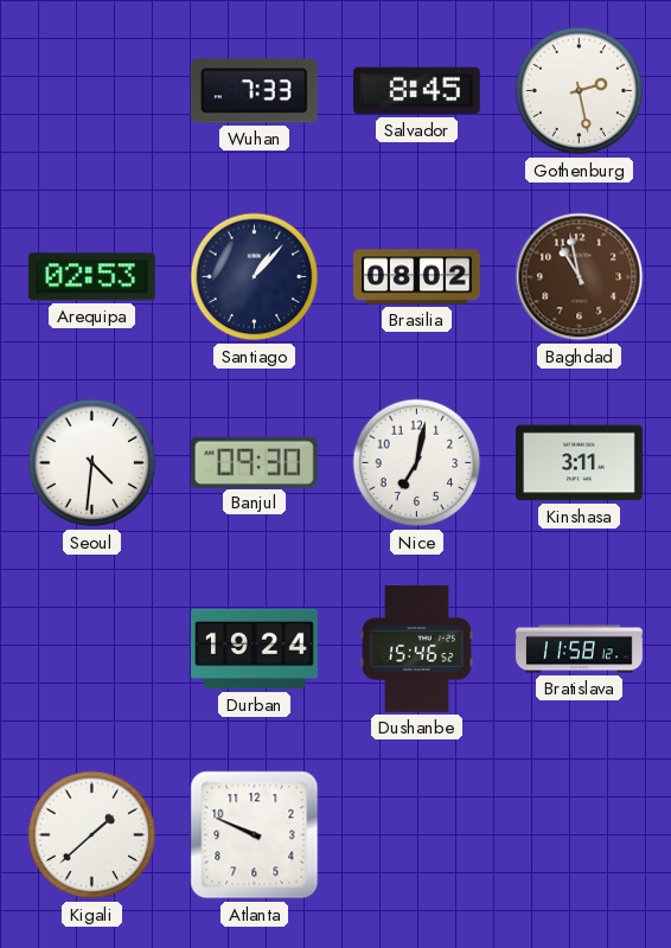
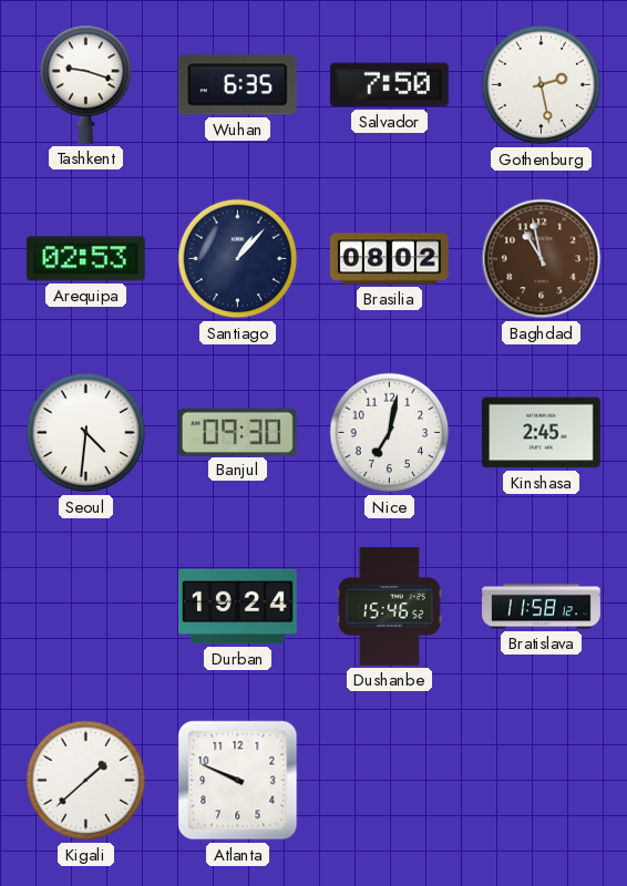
Tashkent: none -> 9:18 (86, 84)
Wuhan: 7:33 -> 6:35 (237, 85)
Salvador: 8:45 -> 7:50 (389, 85)
Kinshasa: 3:11 -> 2:45 (541, 433)
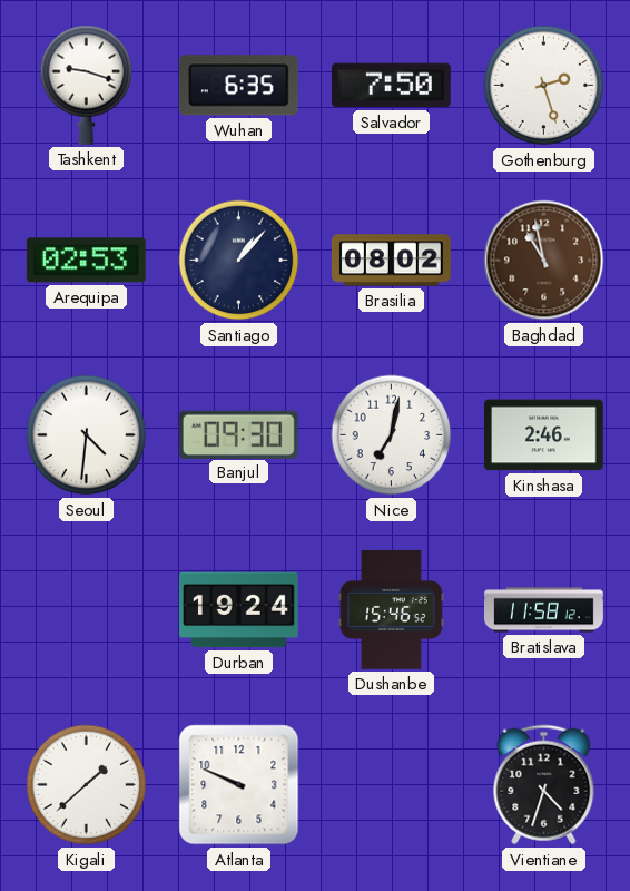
Gothenburg: 2:28 -> 2:27 (544, 86)
Kinshasa: 2:45 -> 2:46 (543, 435)
Vientiane: none -> 4:33 (544, 785)
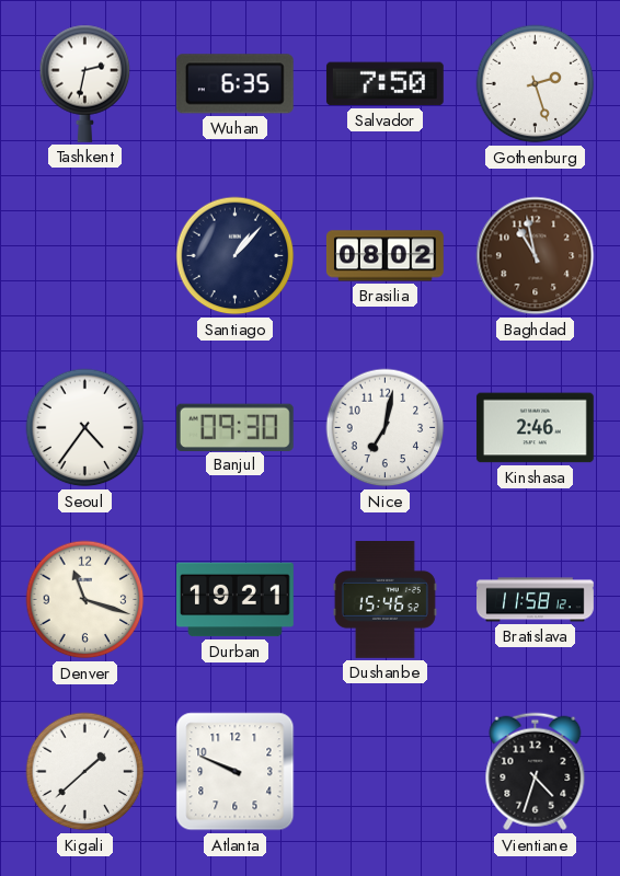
Tashkent: 9:18 -> 2:32 (85, 83)
Arequipa: 02:53 -> none (86, 261)
Seoul: 4:31 -> 4:36 (85, 428)
Denver: none -> 11:18 (85, 600)
Durban: 19:24 -> 19:21 (236, 600)
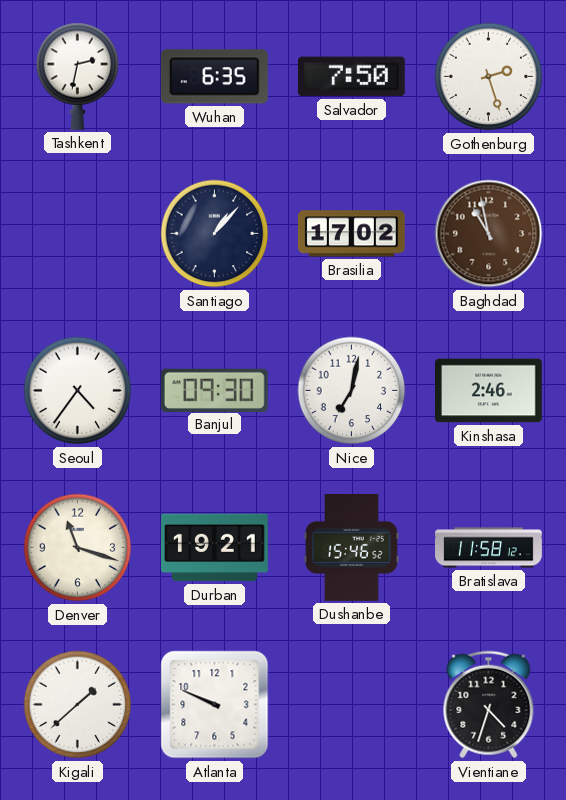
Brasilia: 08:02 -> 17:02 (351, 234)
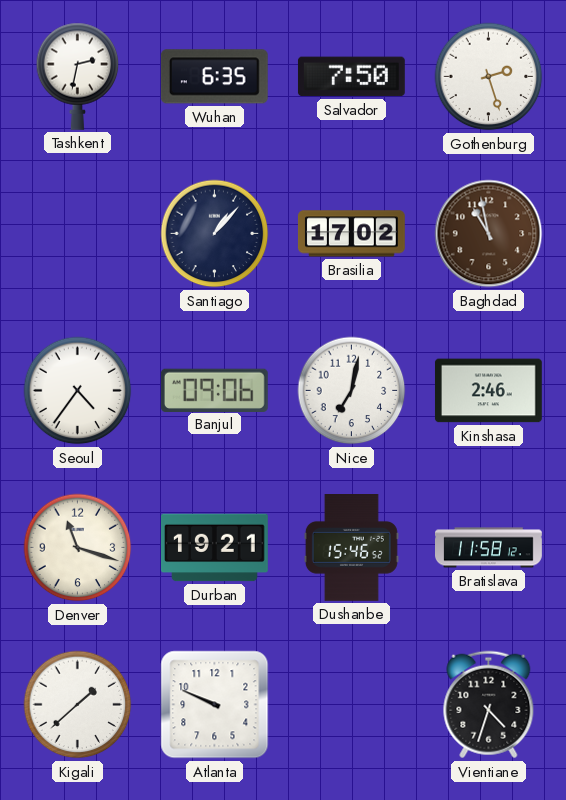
Banjul: 09:30 -> 09:06 (214, 390)
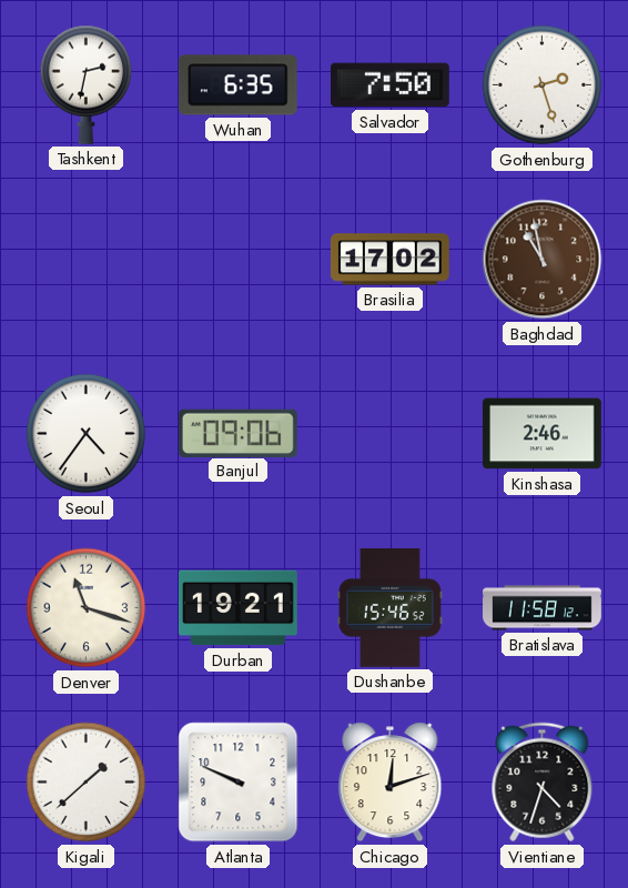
Santiago: 1:07 -> none (215, 234)
Nice: 7:02 -> none (352, 391)
Chicago: none -> 12:12 (391, 783)
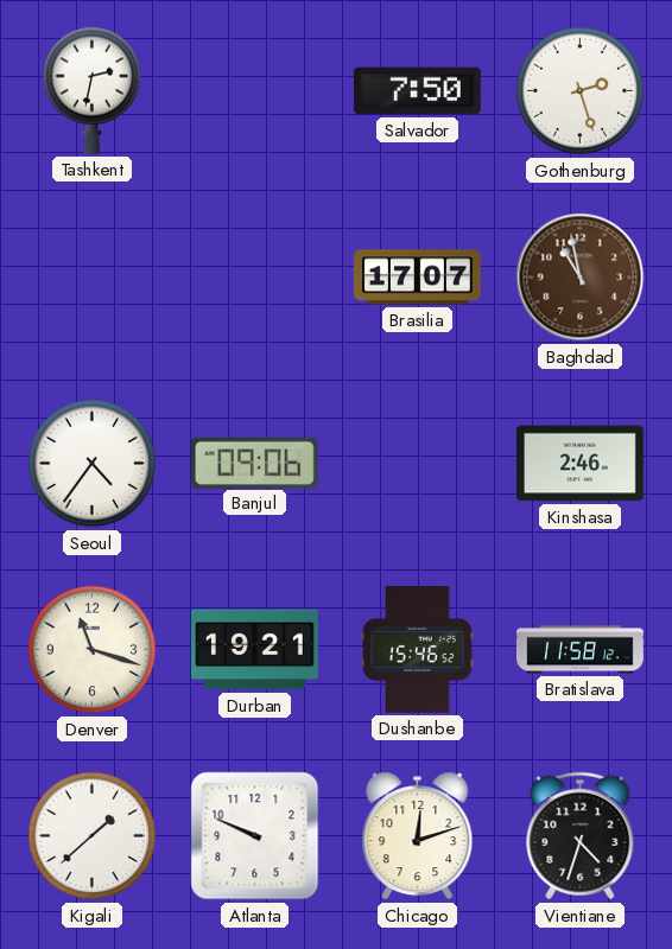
Wuhan: 6:35 -> none (237, 85)
Brasilia: 17:02 -> 17:07 (417, 278)
